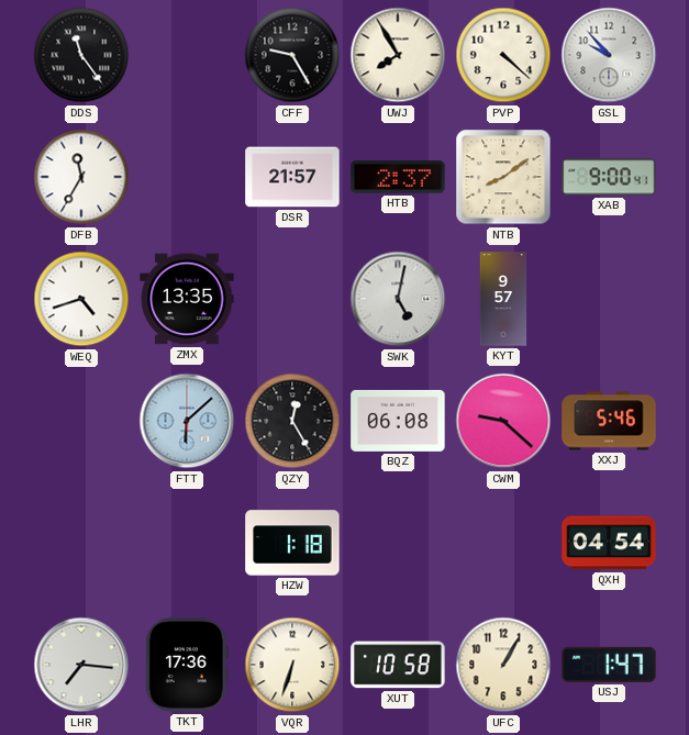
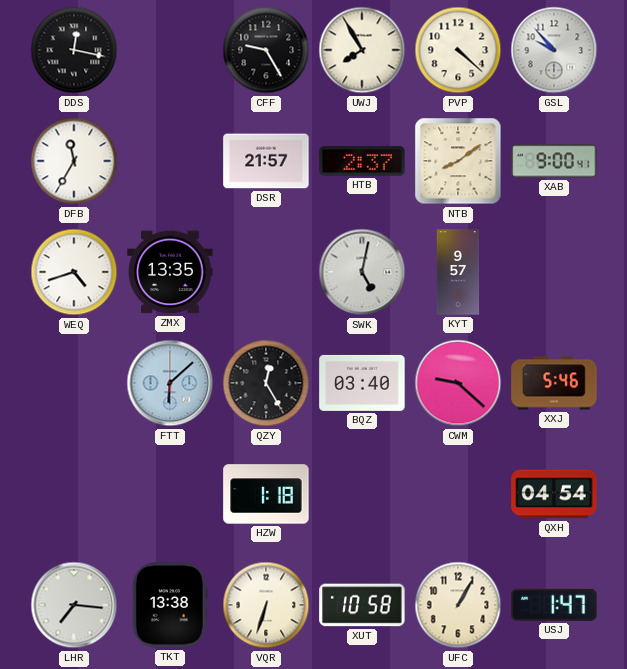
DDS: 11:24 -> 12:17 (74, 50)
BQZ: 06:08 -> 03:40 (362, 383)
TKT: 17:36 -> 13:38 (170, 605)
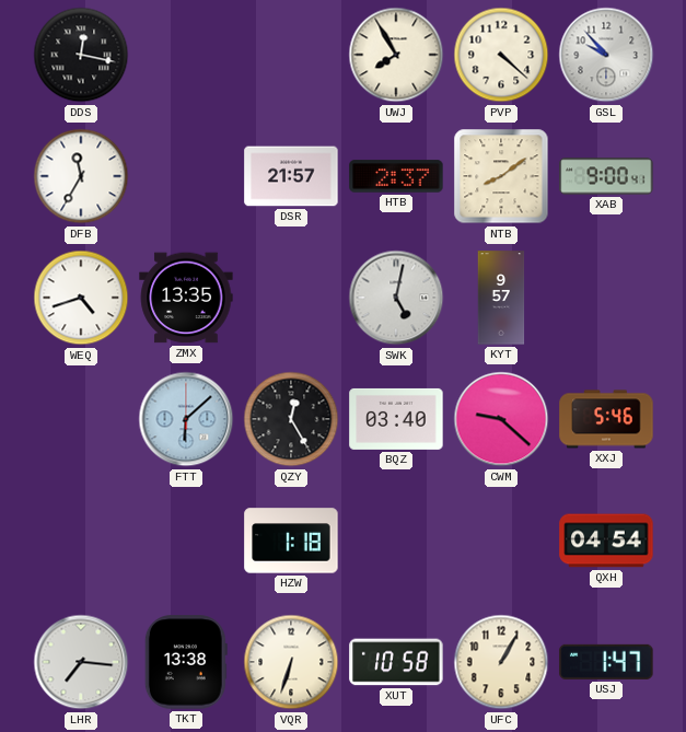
CFF: 9:25 -> none (266, 50)
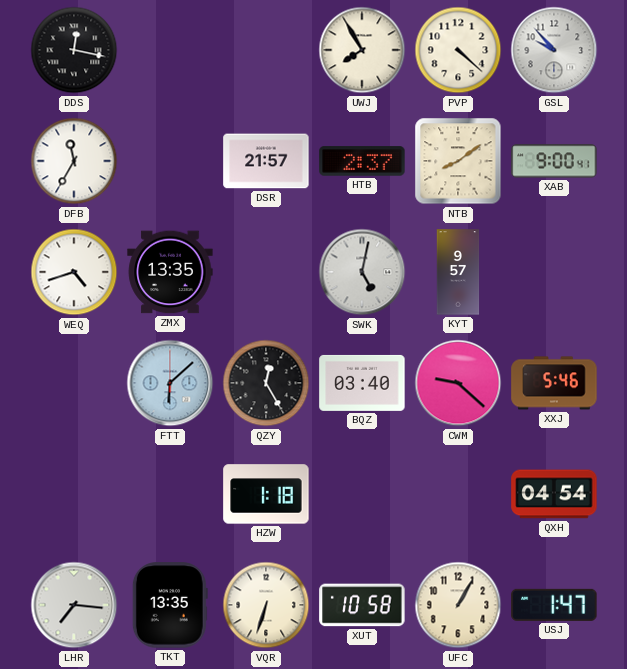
TKT: 13:38 -> 13:35 (170, 605)
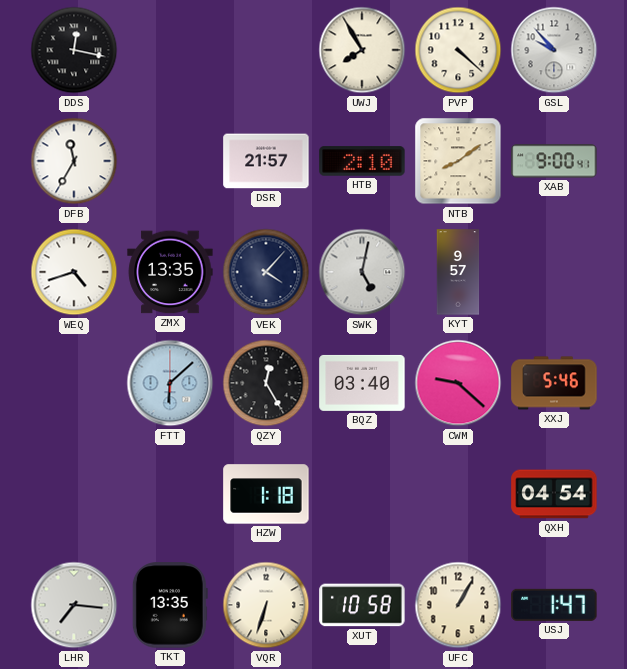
HTB: 2:37 -> 2:10 (362, 161)
VEK: none -> 4:07 (266, 272)
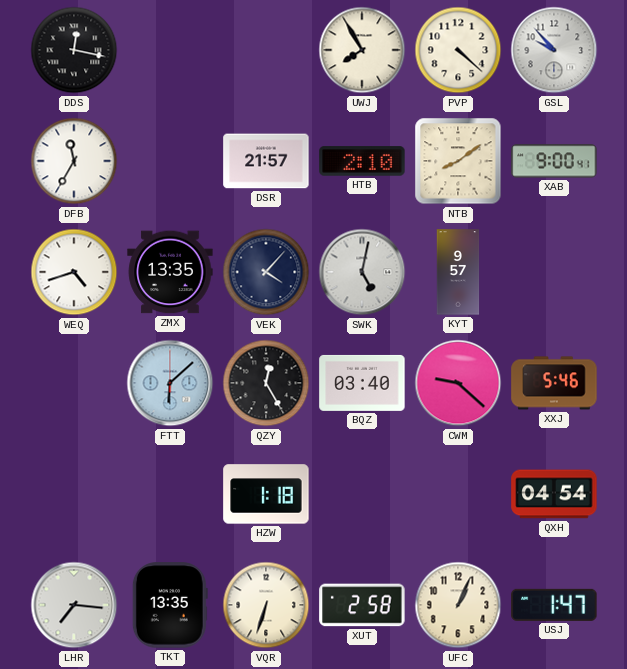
XUT: 10:58 -> 2:58 (362, 605)
UFC: 1:05 -> 1:04 (458, 605)
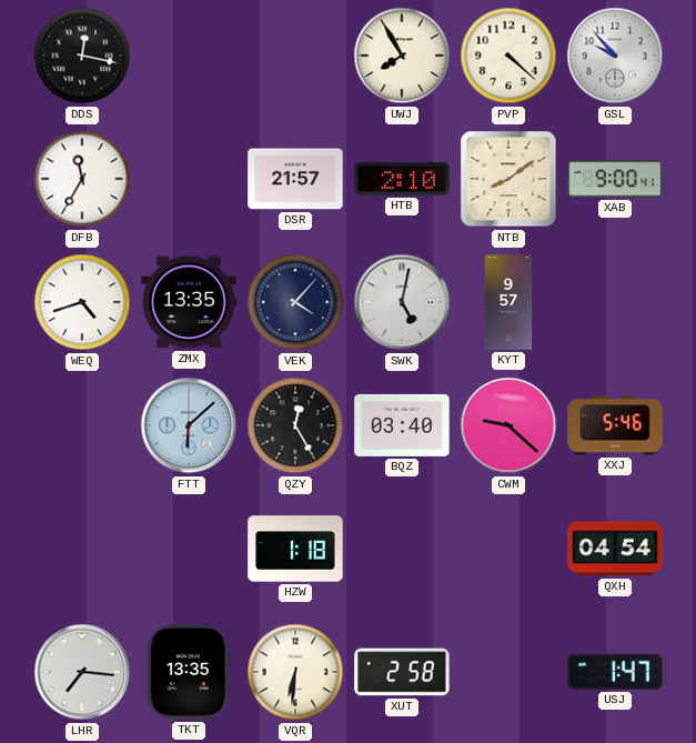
VQR: 6:33 -> 6:31 (295, 672)
UFC: 1:04 -> none (458, 605)
